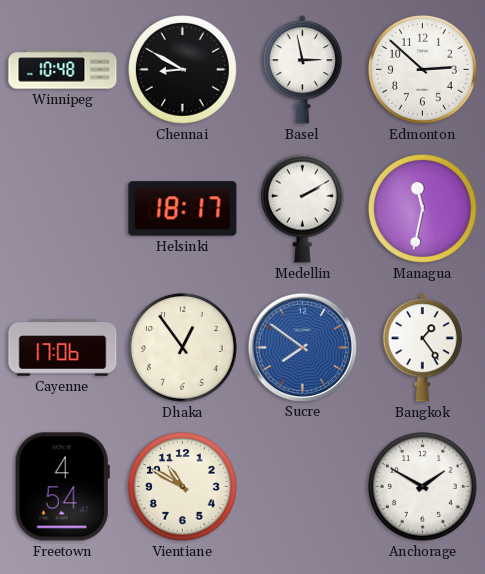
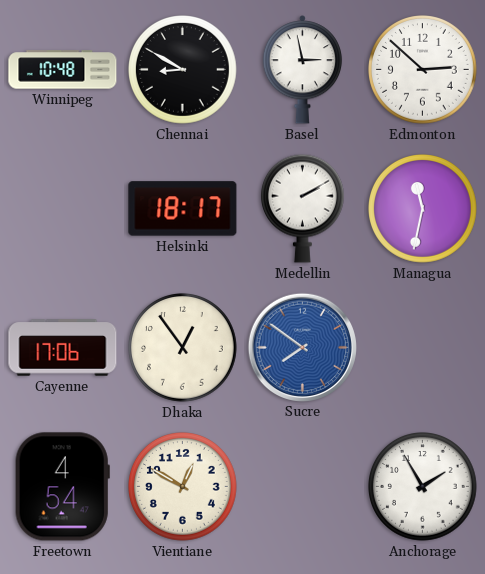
Bangkok: 1:24 -> none (423, 348)
Vientiane: 10:50 -> 12:50 (183, 487)
Anchorage: 1:50 -> 1:55 (423, 487)
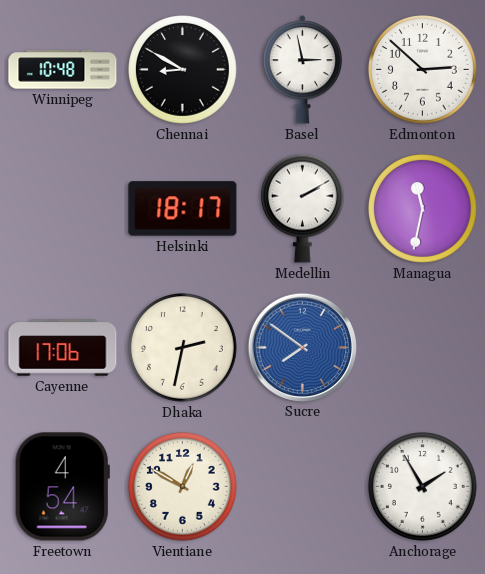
Dhaka: 12:54 -> 2:32 (183, 348)
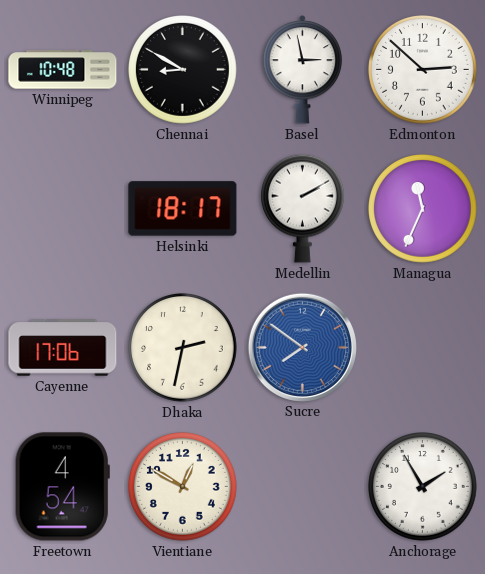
Managua: 11:32 -> 11:34 (423, 209)
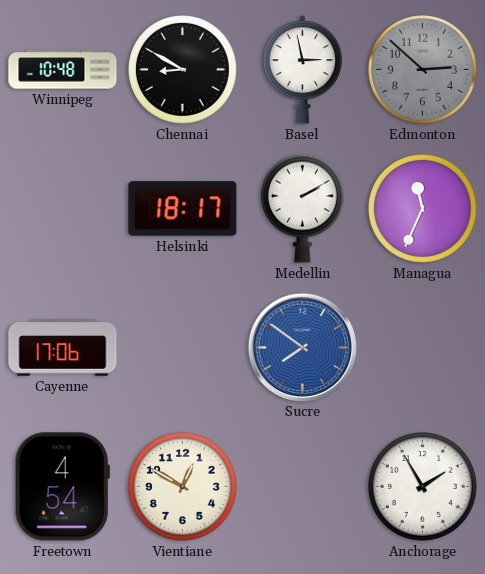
Edmonton dial: white -> grey (423, 70)
Dhaka: 2:32 -> none (183, 348)
